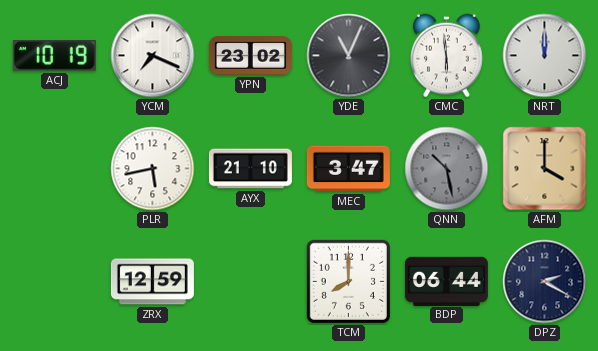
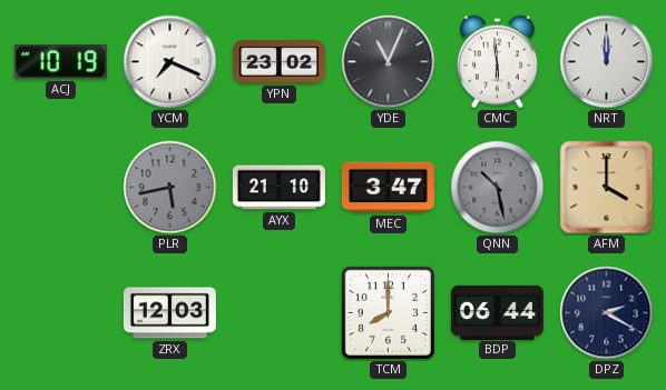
PLR dial: white -> grey (170, 188)
ZRX: 12:59 -> 12:03 (169, 313)
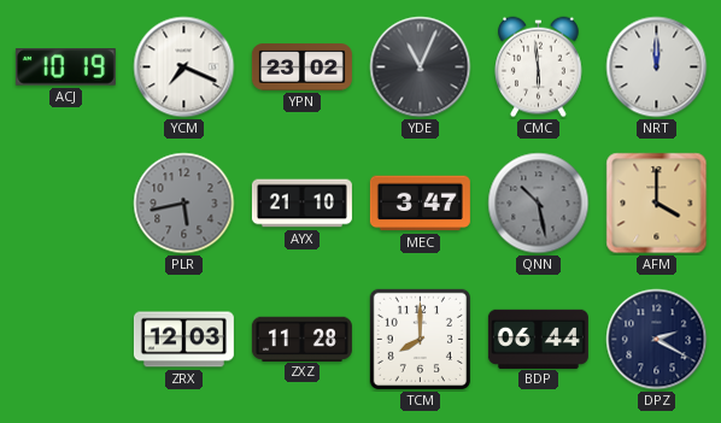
ZXZ: none -> 11:28 (301, 339)
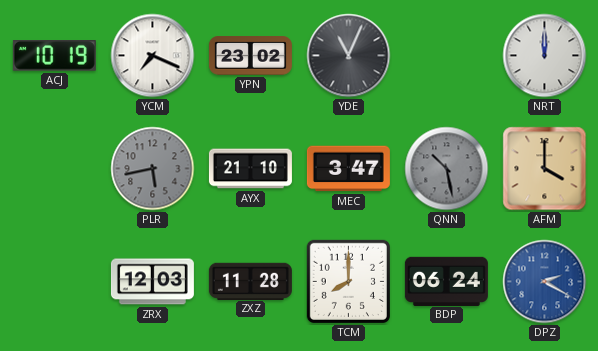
CMC: 5:59 -> none (539, 67)
BDP: 06:44 -> 06:24 (446, 281)
DPZ dial: navy -> blue (545, 282)
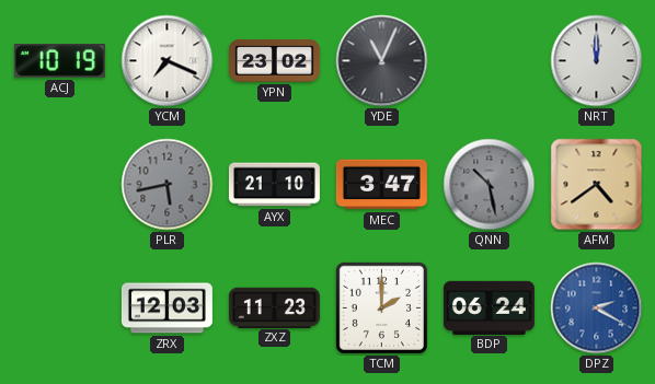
AFM: 4:00 -> 4:39 (597, 185)
ZXZ: 11:28 -> 11:23 (274, 307)
TCM: 8:00 -> 2:00 (381, 307)
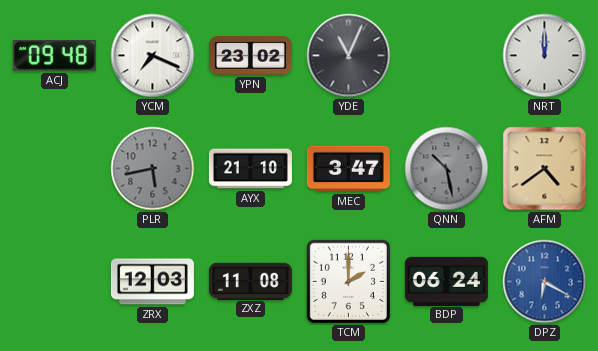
ACJ: 10:19 -> 09:48 (54, 56)
ZXZ: 11:23 -> 11:08 (250, 281)
DPZ: 2:20 -> 6:20 (545, 282)
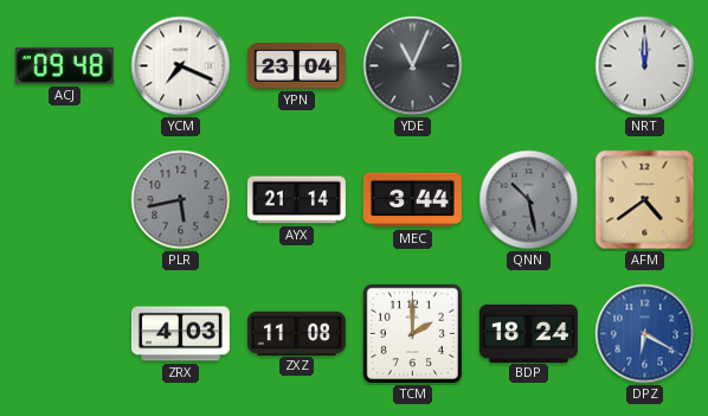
YPN: 23:02 -> 23:04 (296, 66)
AYX: 21:10 -> 21:14 (296, 200)
MEC: 3:47 -> 3:44 (412, 200)
ZRX: 12:03 -> 4:03 (180, 334)
BDP: 06:24 -> 18:24 (528, 333)
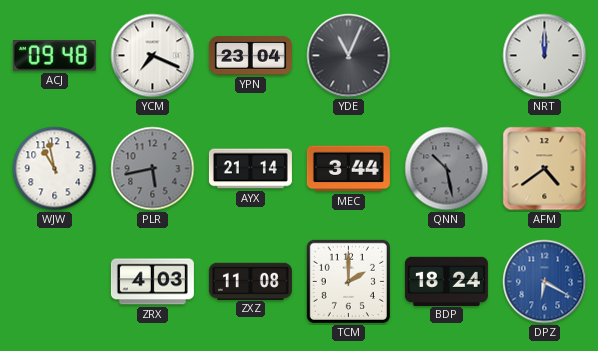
WJW: none -> 10:58 (55, 169)
